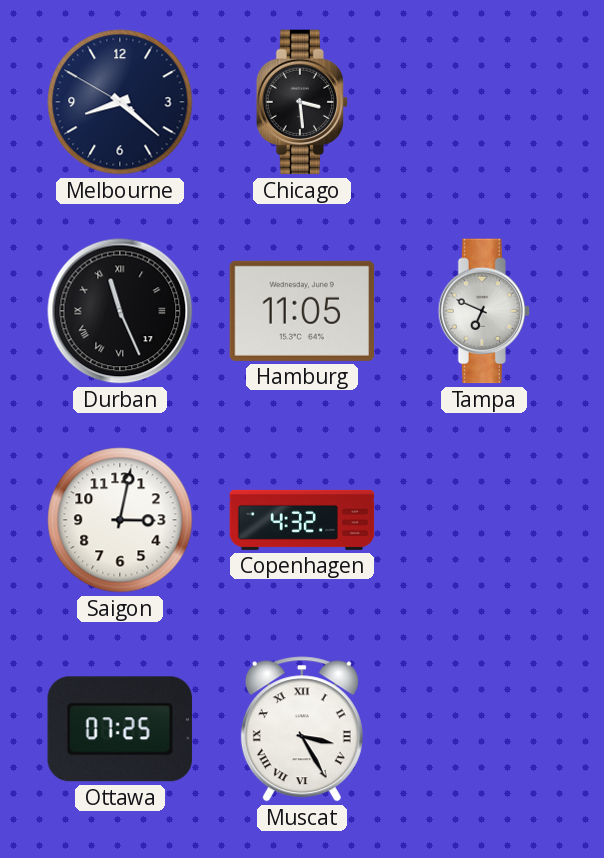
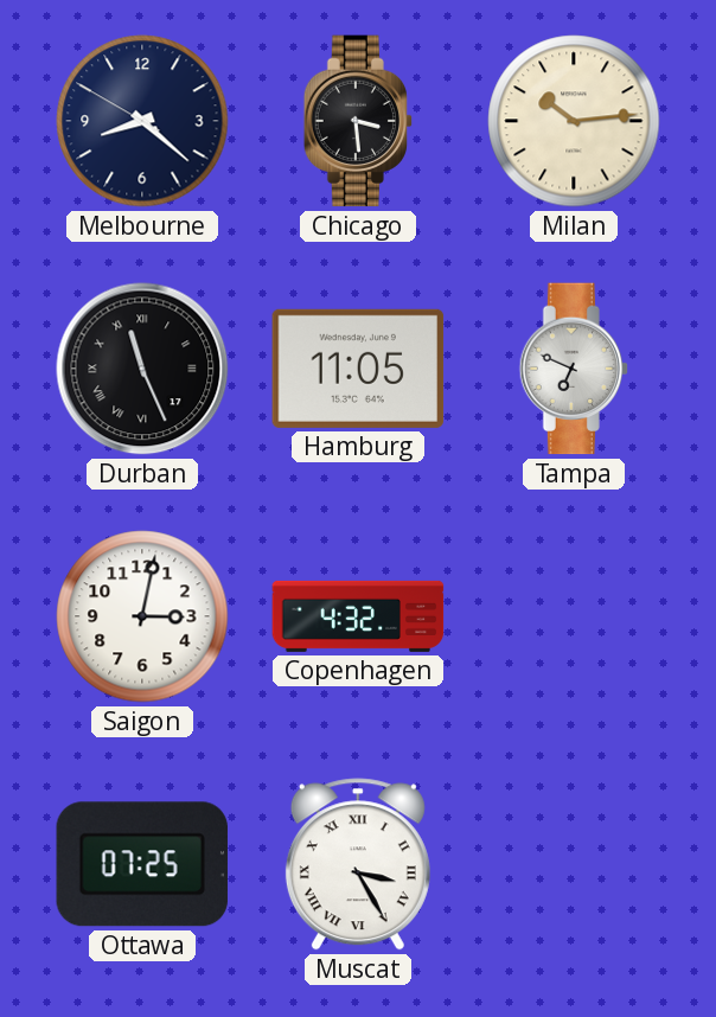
Milan: none -> 10:14 (574, 121)
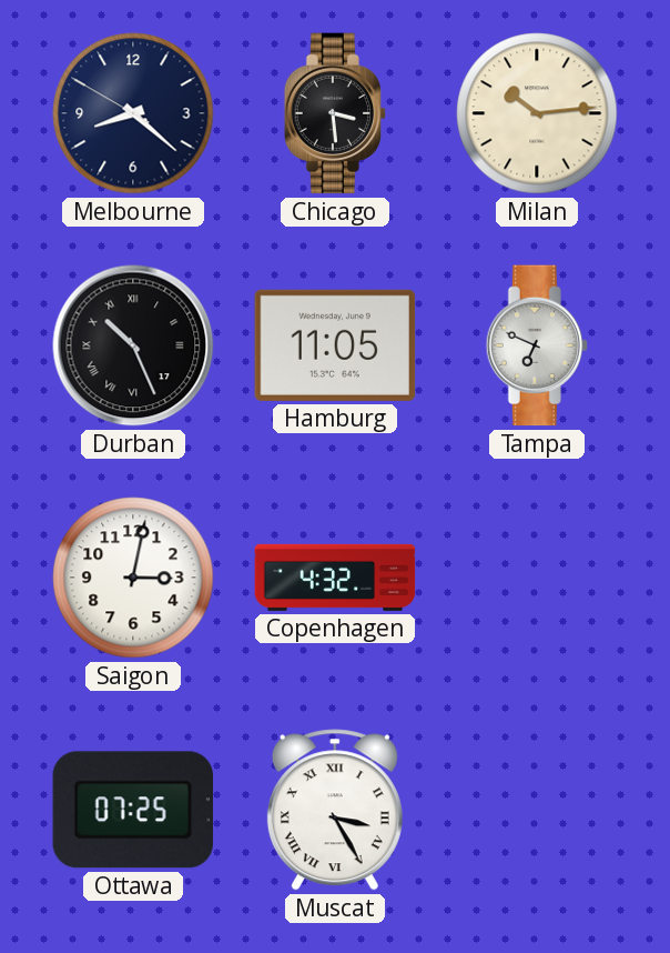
Durban: 11:26 -> 10:26 (133, 345)
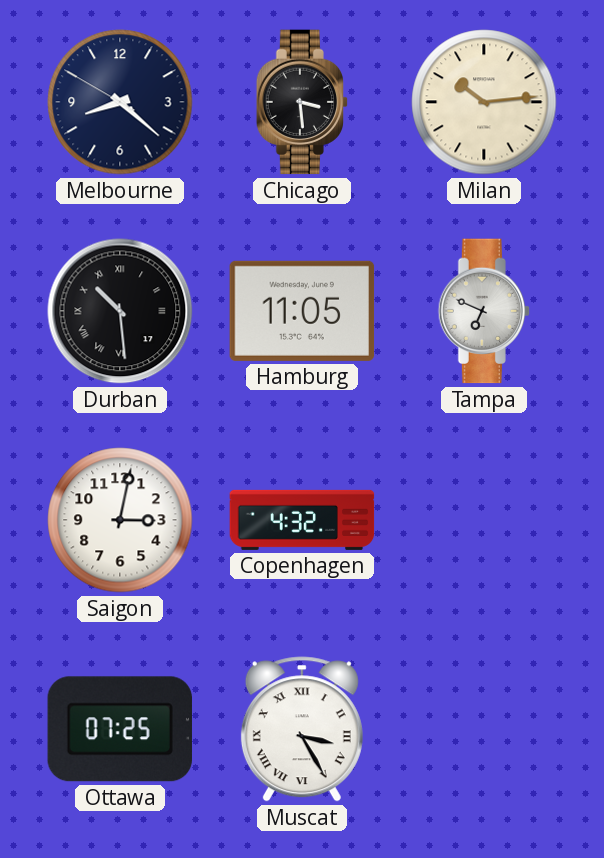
Durban: 10:26 -> 10:29 (120, 311)
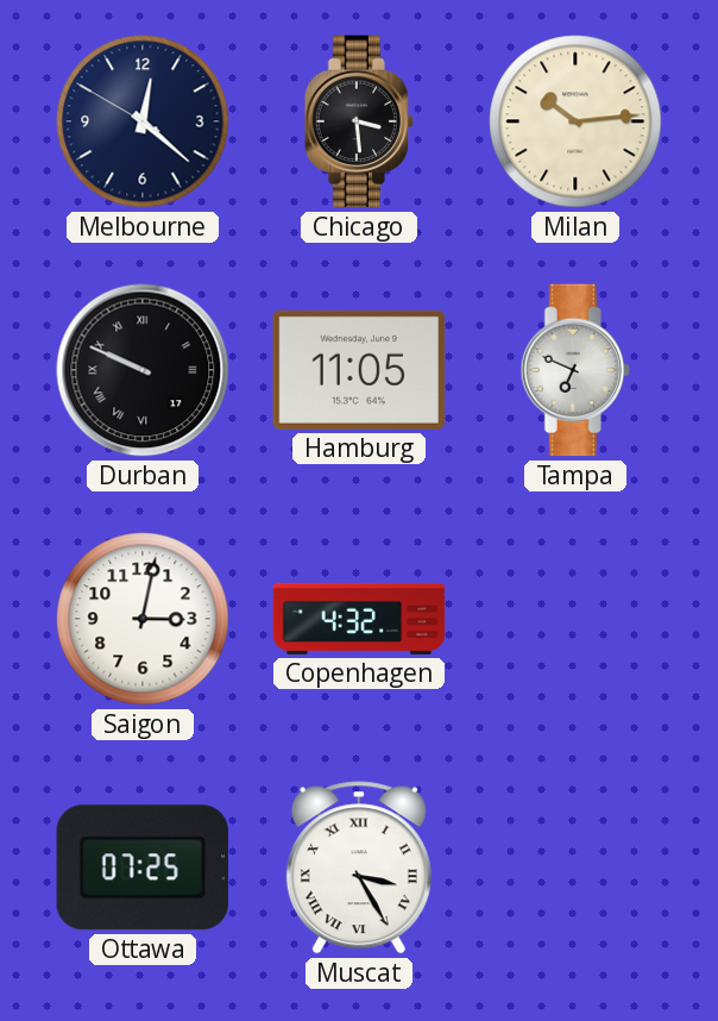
Melbourne: 8:21 -> 12:21 (143, 121)
Durban: 10:29 -> 9:49 (143, 370)
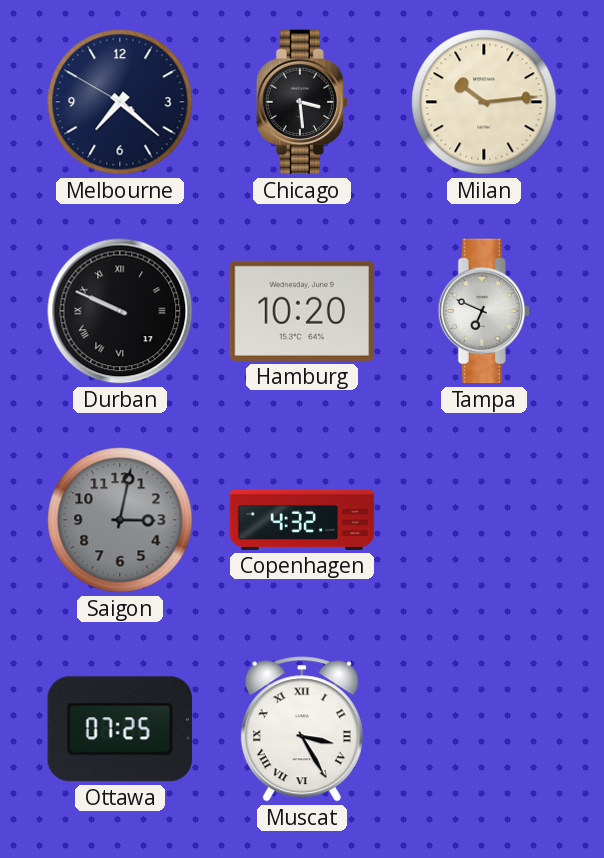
Melbourne: 12:21 -> 7:21 (120, 102)
Hamburg: 11:05 -> 10:20 (302, 311)
Saigon dial: white -> grey (120, 520)
